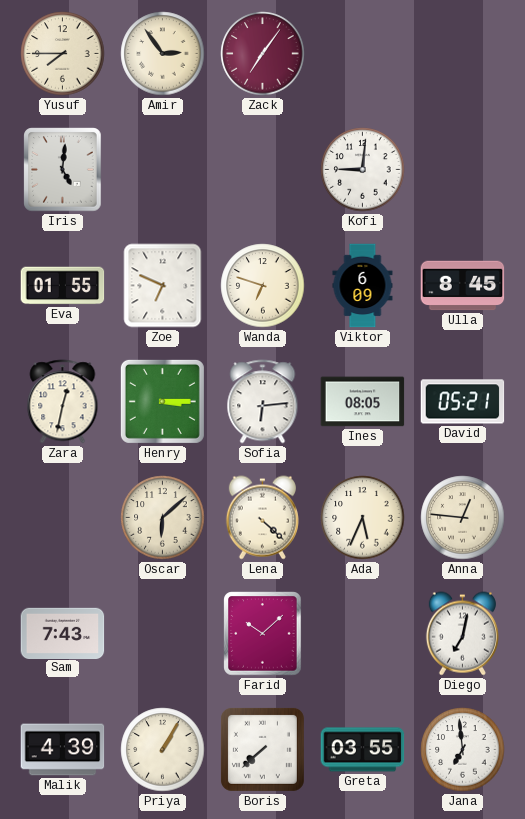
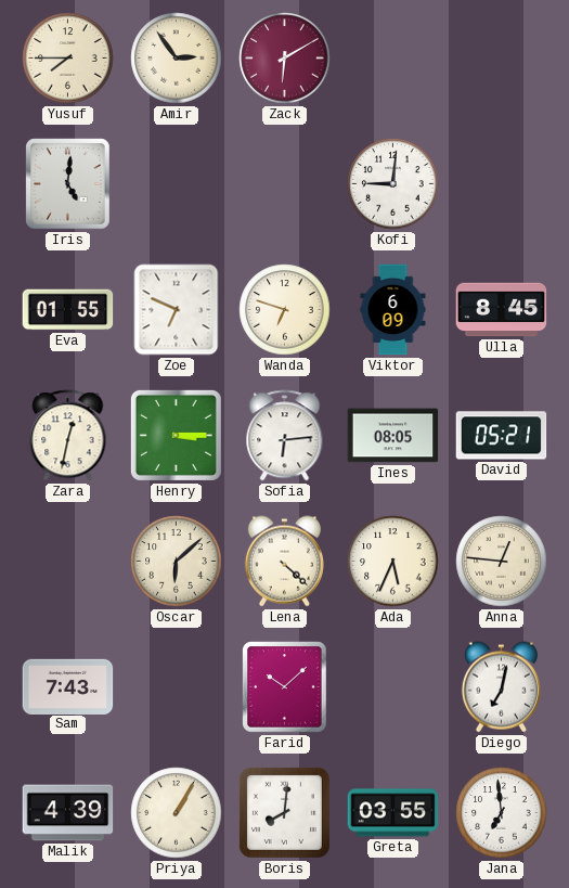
Zack: 7:06 -> 6:10 (285, 59)
Boris: 7:38 -> 8:01 (284, 812)
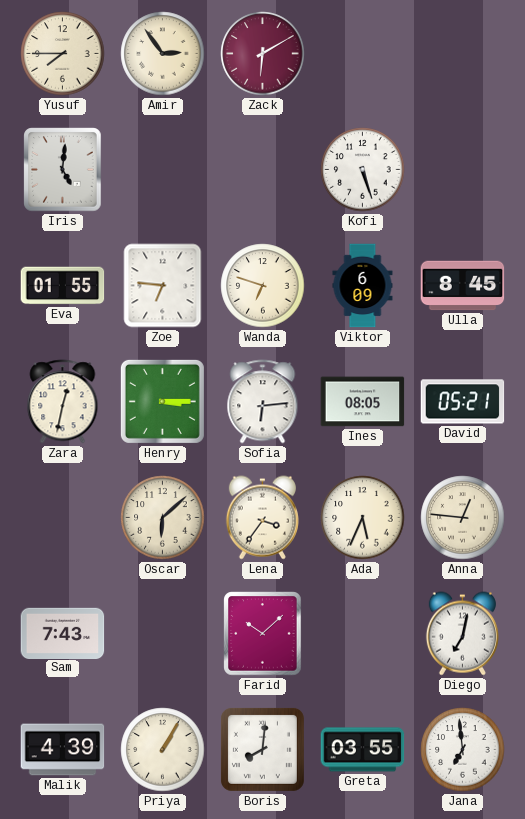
Kofi: 9:01 -> 5:27 (363, 170)
Zoe: 6:49 -> 6:46 (163, 286)
Lena: 4:22 -> 3:36 (262, 518)
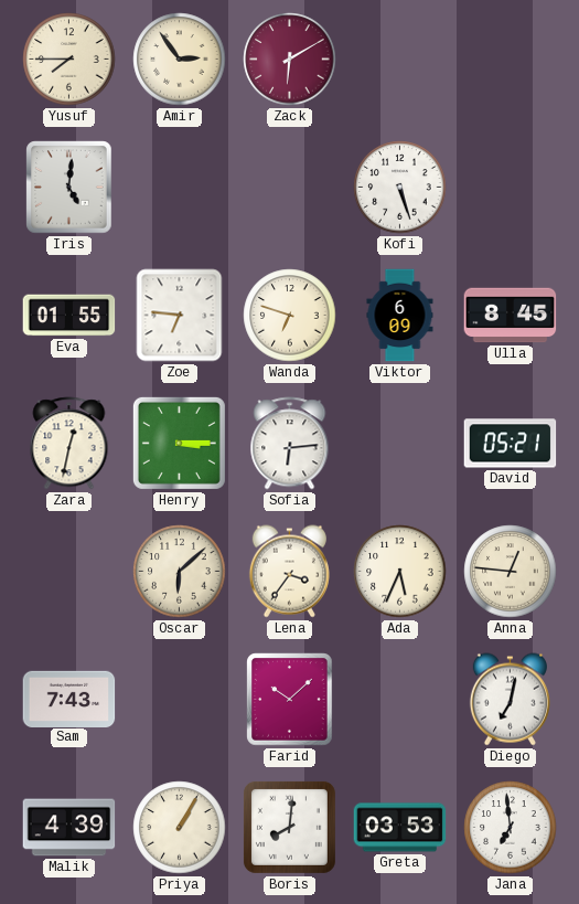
Ines: 08:05 -> none (363, 402)
Greta: 03:55 -> 03:53 (400, 828)
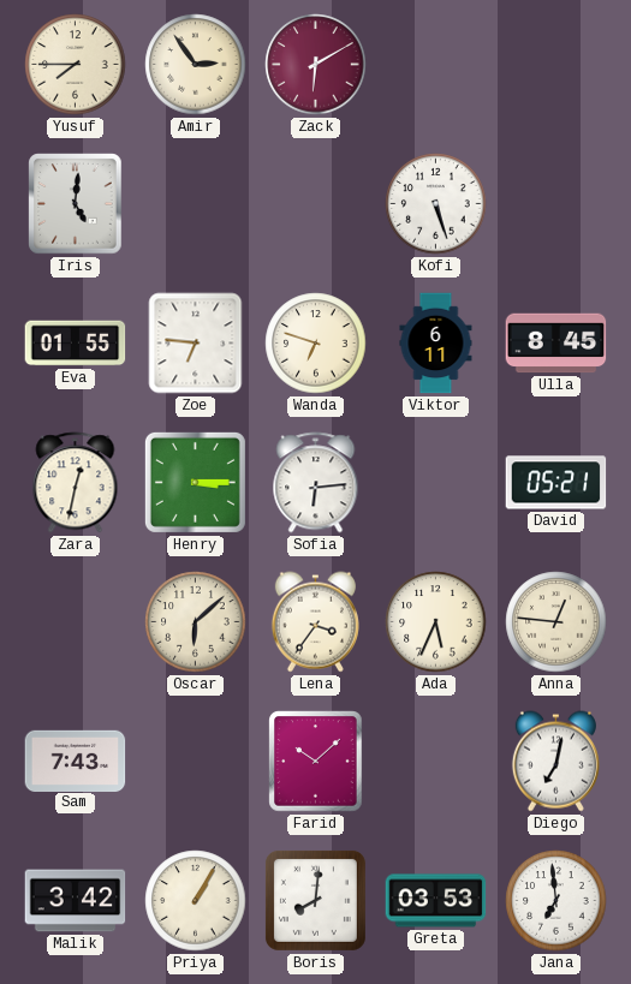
Viktor: 6:09 -> 6:11 (436, 344)
Malik: 4:39 -> 3:42 (76, 901)
